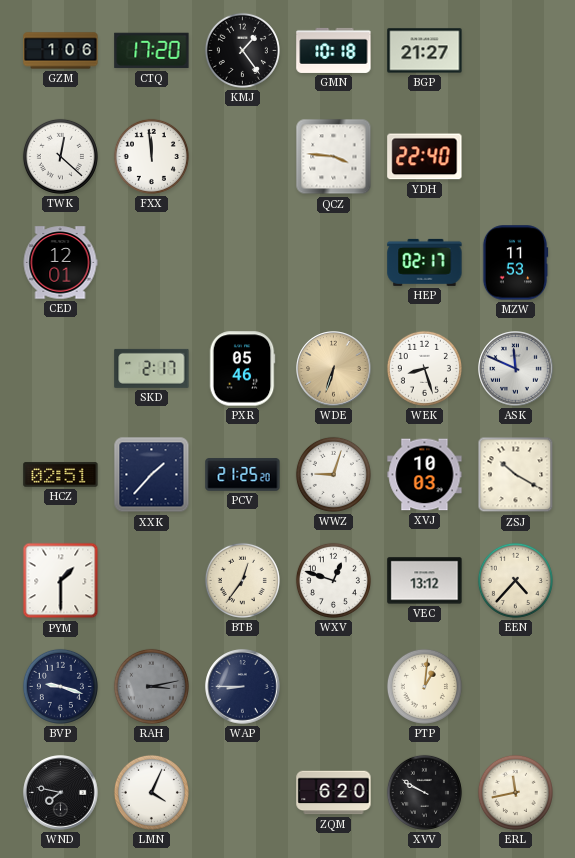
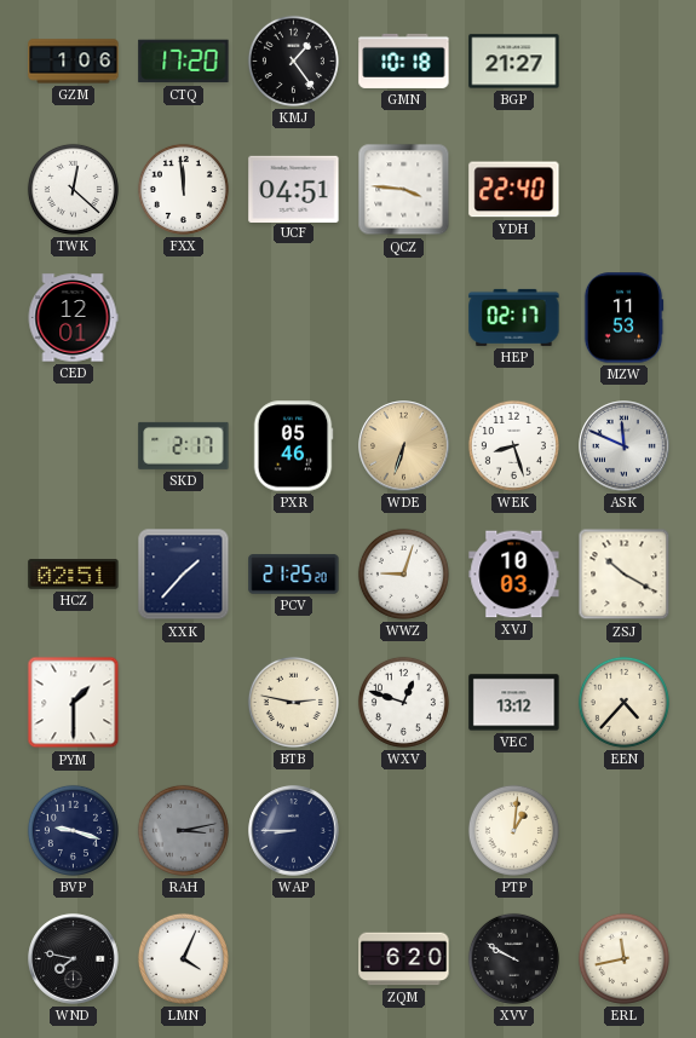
UCF: none -> 04:51 (294, 189)
BTB: 12:36 -> 2:47 (293, 702)
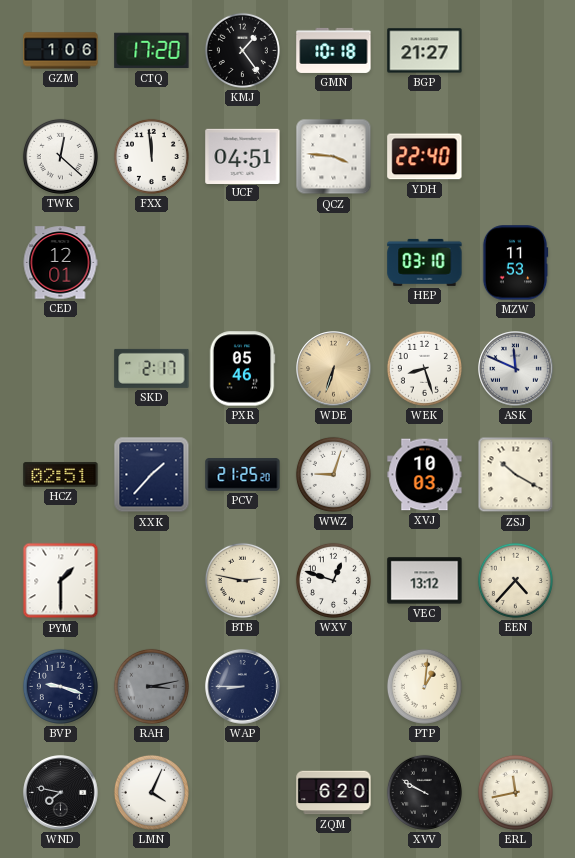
HEP: 02:17 -> 03:10 (425, 262)
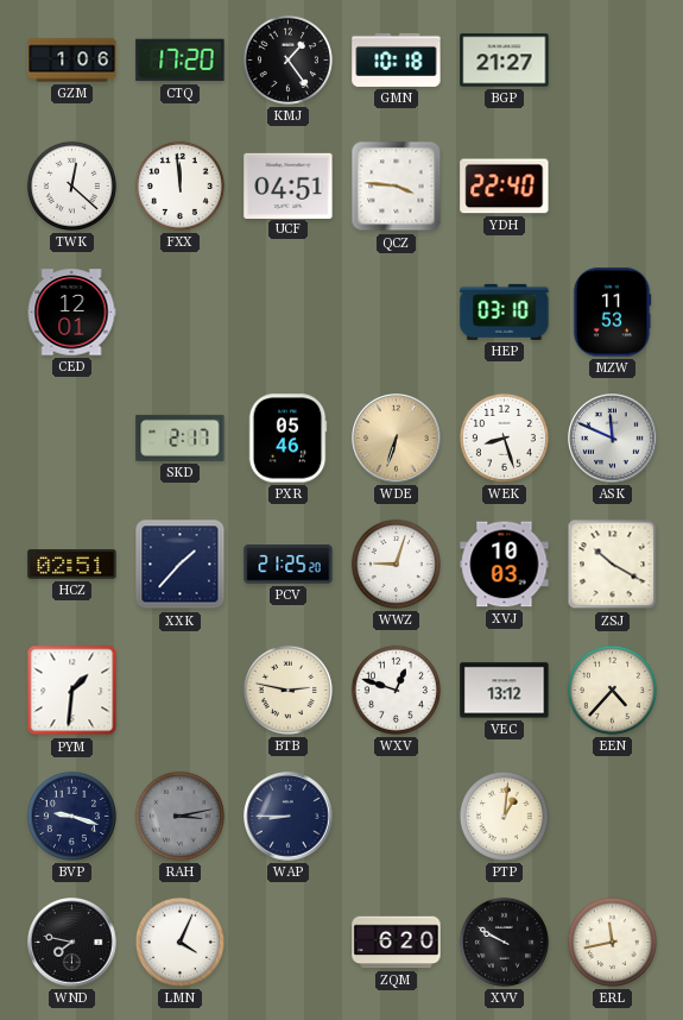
PYM: 1:30 -> 1:31 (72, 691)
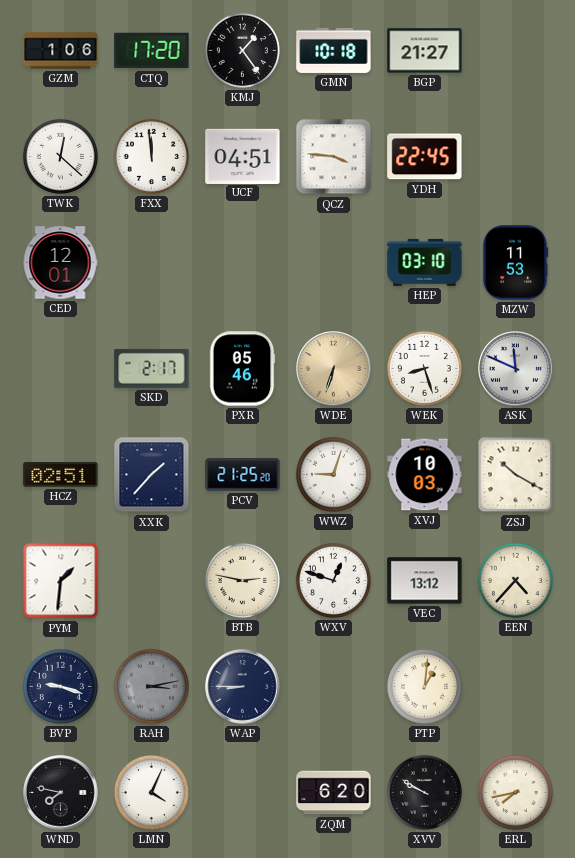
YDH: 22:40 -> 22:45 (425, 157)
ERL: 11:43 -> 7:43 (515, 792)
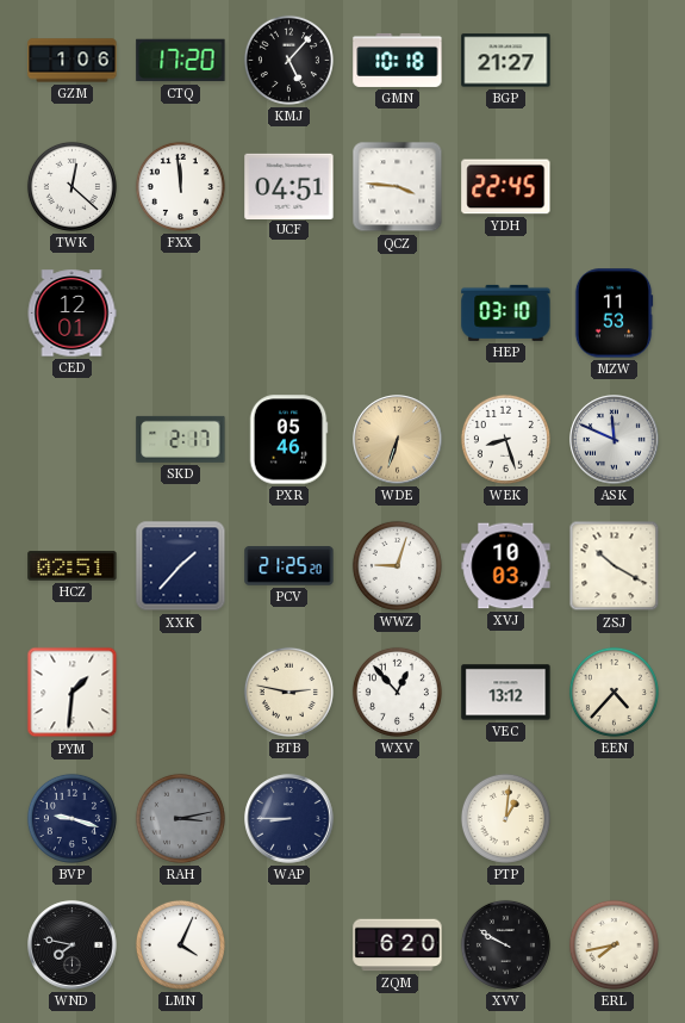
KMJ: 1:24 -> 5:07 (288, 60)
WXV: 12:48 -> 12:53 (397, 692)
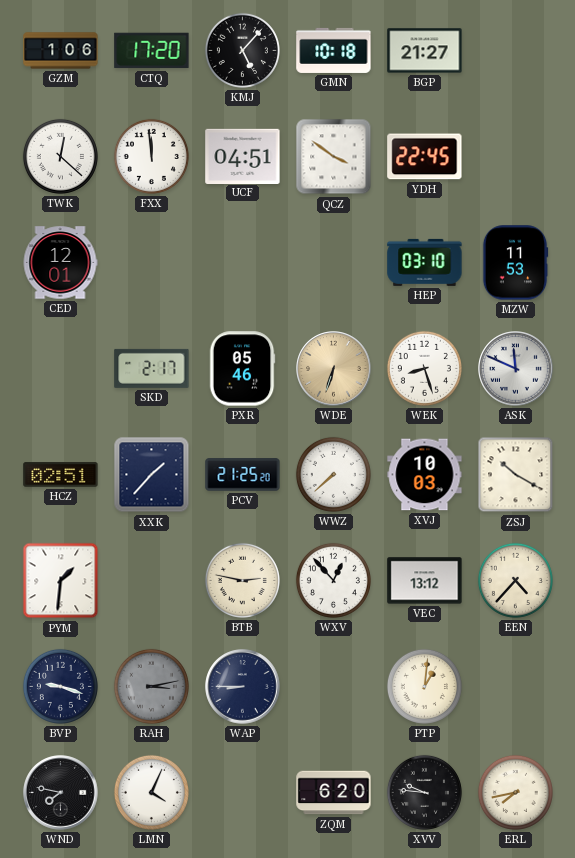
QCZ: 3:46 -> 3:51 (334, 157)
WWZ: 9:03 -> 7:38 (333, 474)
XVV: 9:50 -> 9:46 (424, 792)
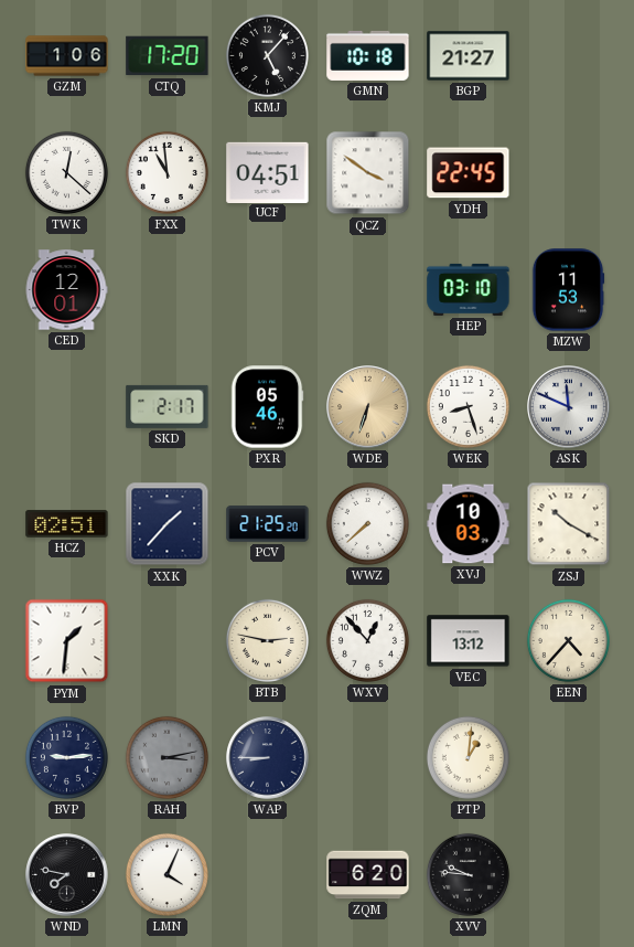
FXX: 11:59 -> 10:59 (166, 172)
BVP: 9:18 -> 9:14 (66, 757)
ERL: 7:43 -> none (515, 792)
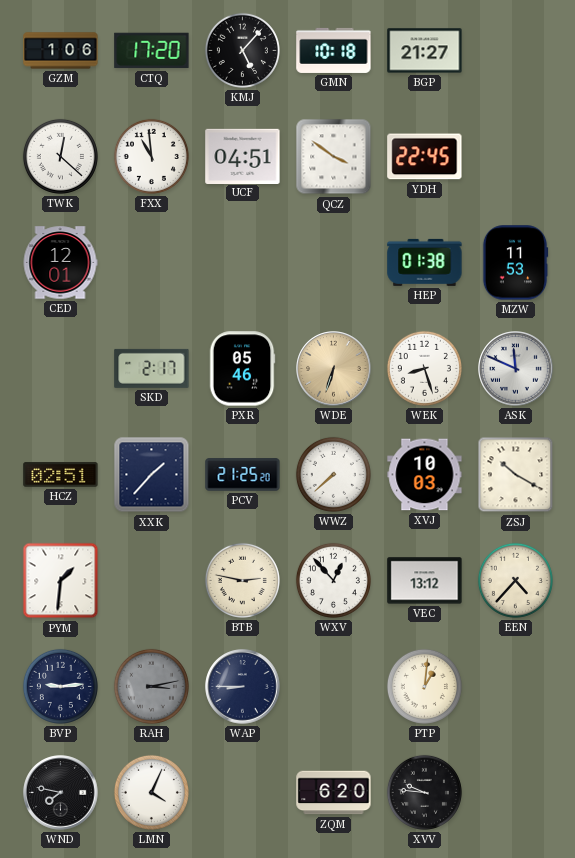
HEP: 03:10 -> 01:38 (425, 262)
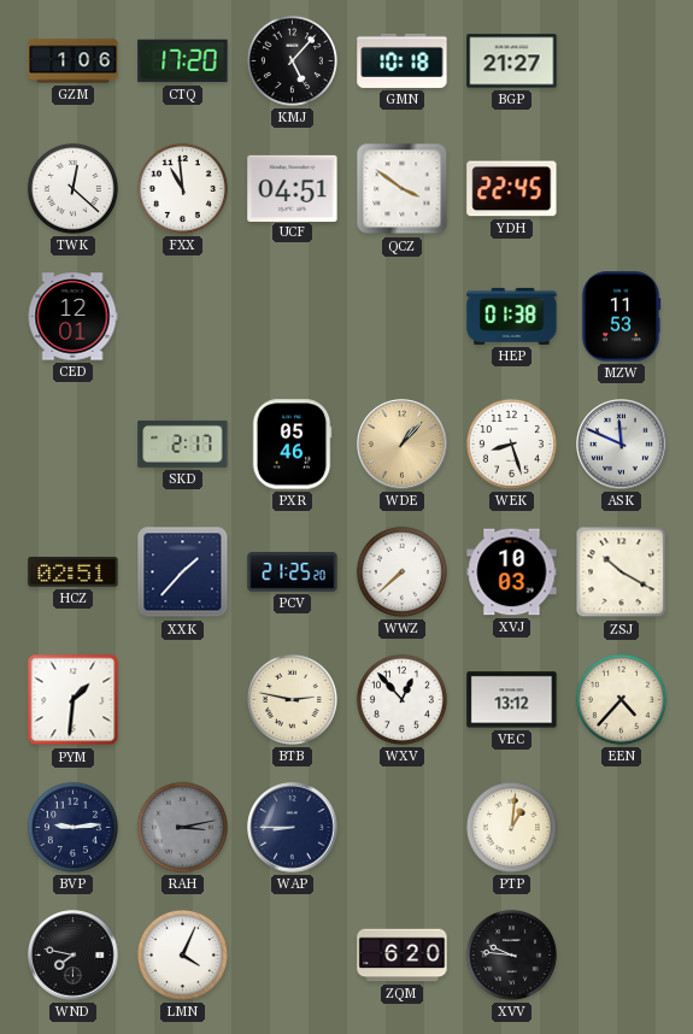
WDE: 6:33 -> 1:07 (403, 445)
